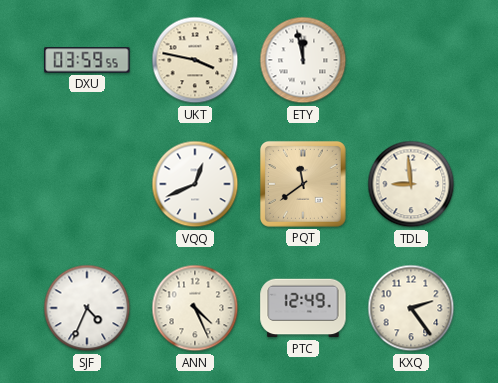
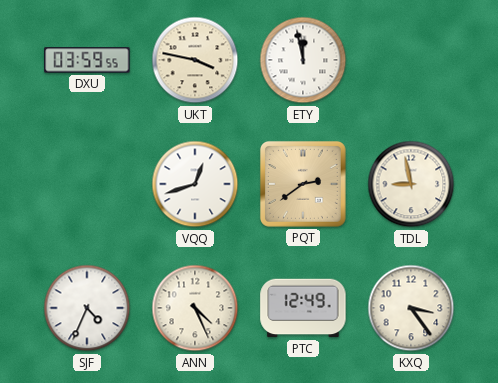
VQQ: 12:41 -> 12:42 (195, 184)
PQT: 11:39 -> 2:39 (303, 184)
TDL: 8:59 -> 8:58 (411, 184)
KXQ: 2:24 -> 3:24 (411, 308)
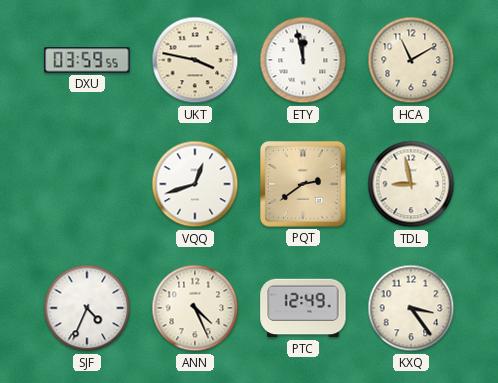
HCA: none -> 11:10 (411, 60)
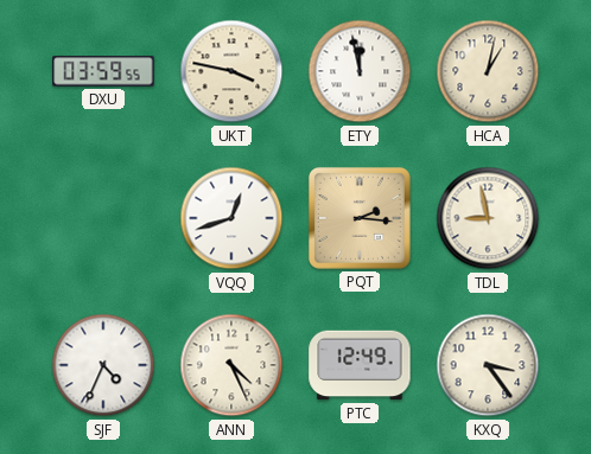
HCA: 11:10 -> 1:02 (488, 71)
PQT: 2:39 -> 2:16 (360, 218)
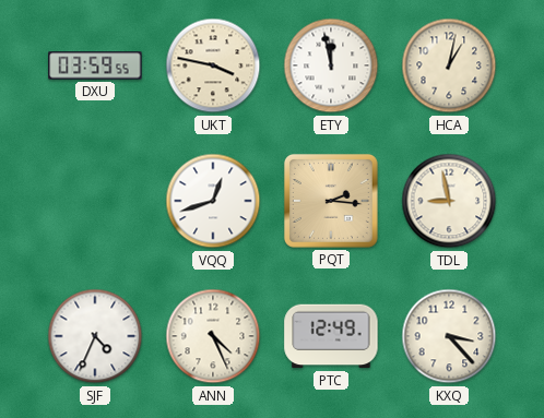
KXQ: 3:24 -> 3:23 (449, 336)
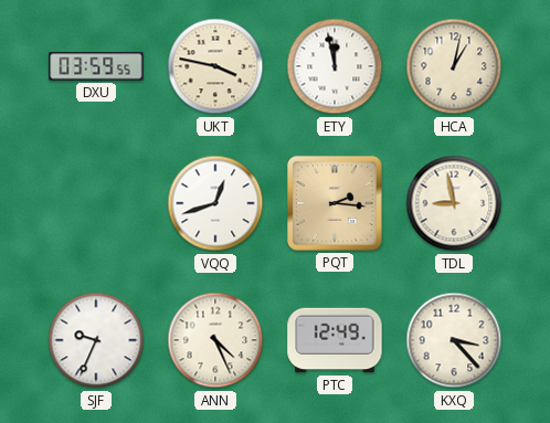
SJF: 4:34 -> 9:34 (96, 340)
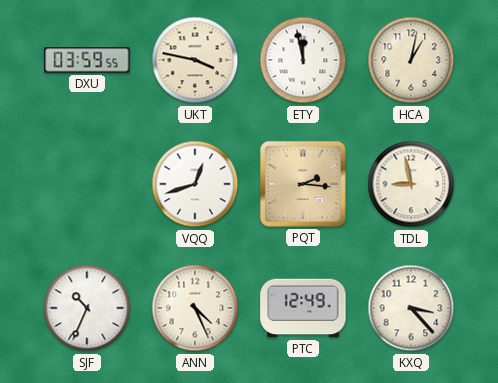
SJF: 9:34 -> 10:34 (87, 308)
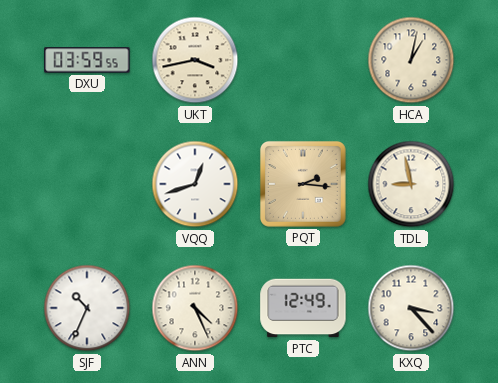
UKT: 3:47 -> 3:43 (195, 60)
ETY: 11:58 -> none (303, 60)
